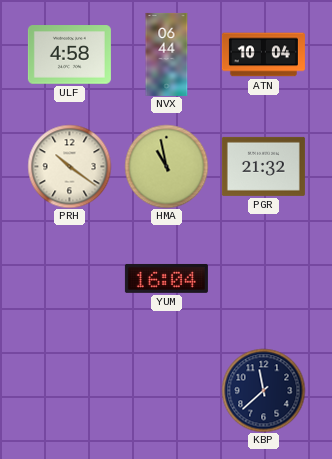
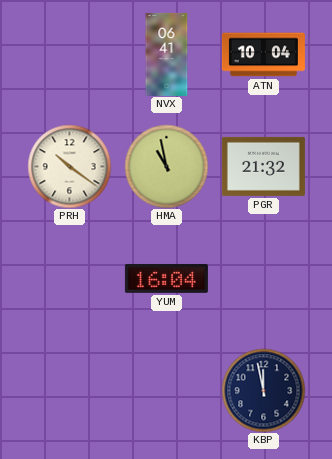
ULF: 4:58 -> none (69, 55)
NVX: 06:44 -> 06:41 (167, 54)
KBP: 11:38 -> 11:58 (263, 390)
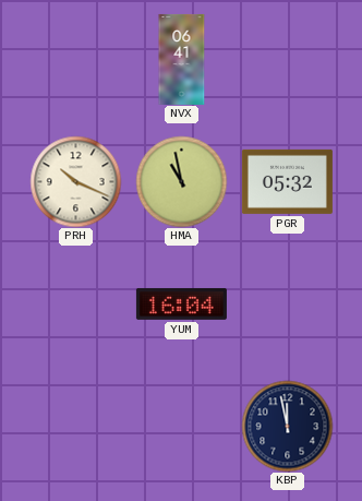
ATN: 10:04 -> none (263, 55)
PRH: 10:21 -> 10:19 (75, 181)
PGR: 21:32 -> 05:32 (287, 181)
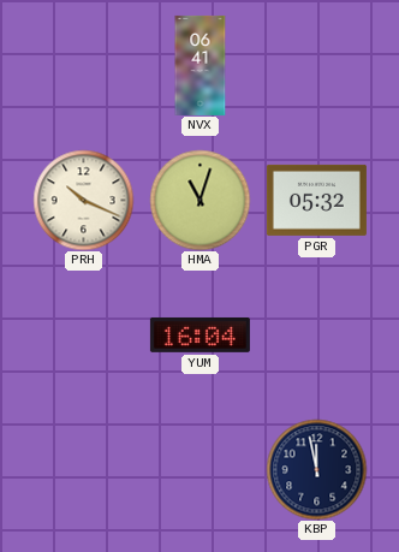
HMA: 10:58 -> 11:03 (199, 200)
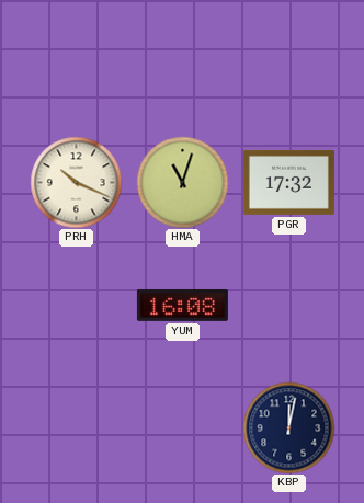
NVX: 06:41 -> none (201, 65)
PGR: 05:32 -> 17:32 (288, 182)
YUM: 16:04 -> 16:08 (182, 305)
KBP: 11:58 -> 12:02 (288, 427)
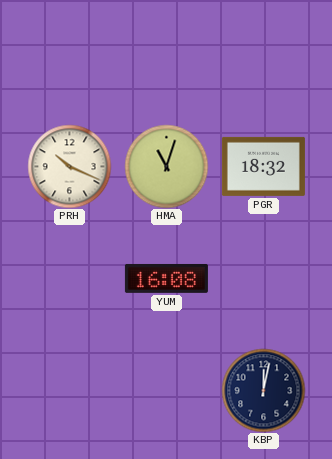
PGR: 17:32 -> 18:32 (263, 166)
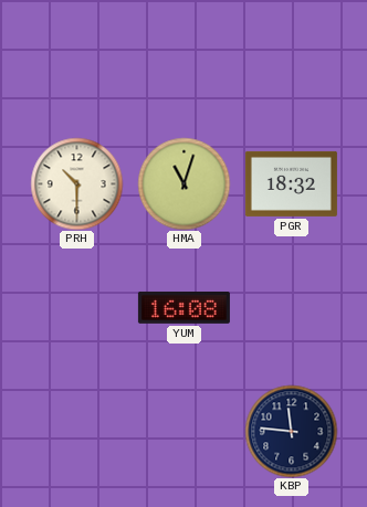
PRH: 10:19 -> 10:30 (76, 183)
KBP: 12:02 -> 11:46 (291, 431)
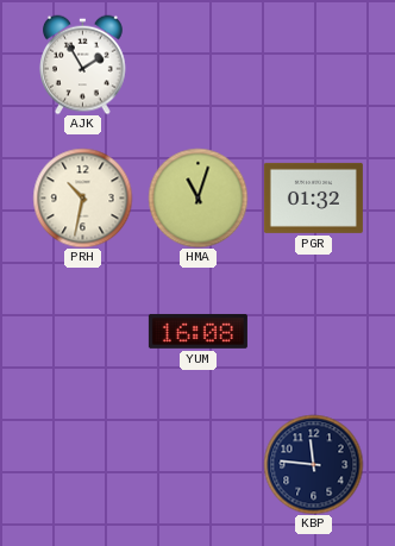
AJK: none -> 1:55 (83, 64)
PRH: 10:30 -> 10:32 (82, 197)
PGR: 18:32 -> 01:32 (313, 197)
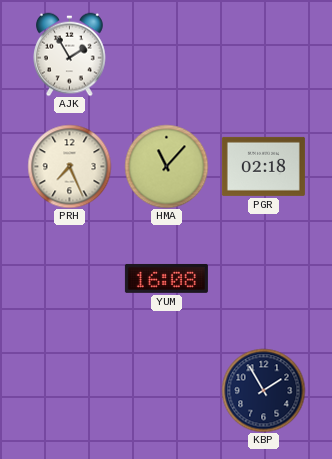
PRH: 10:32 -> 7:26 (69, 166)
HMA: 11:03 -> 11:07 (166, 166)
PGR: 01:32 -> 02:18 (263, 166)
KBP: 11:46 -> 1:55 (263, 390)
